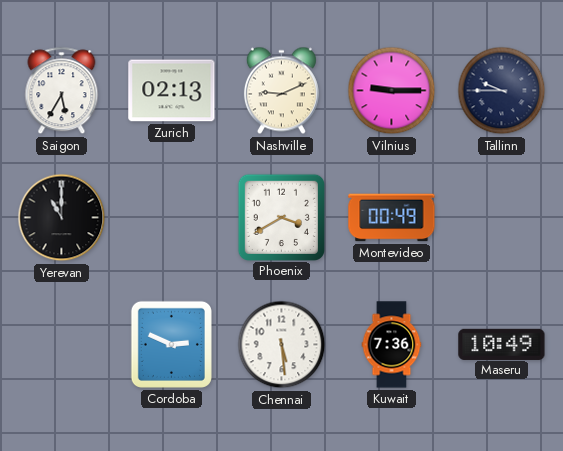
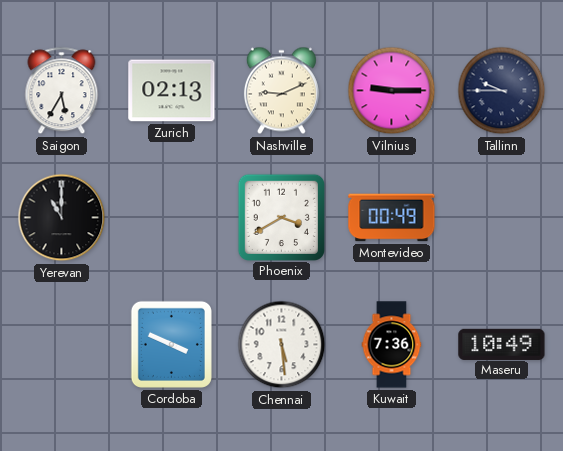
Cordoba: 2:49 -> 3:49 (171, 344)
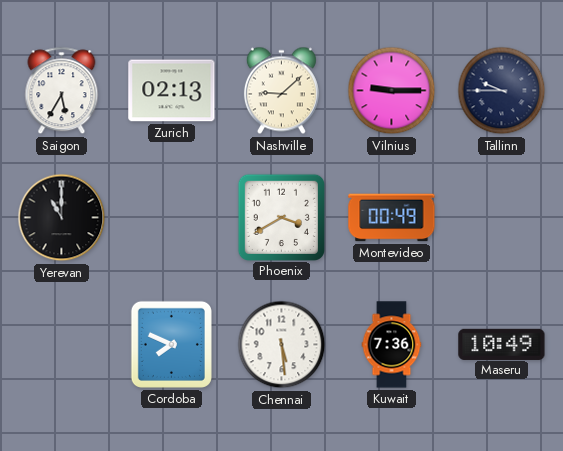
Nashville: 9:11 -> 9:08 (281, 91)
Cordoba: 3:49 -> 7:49 (171, 344)
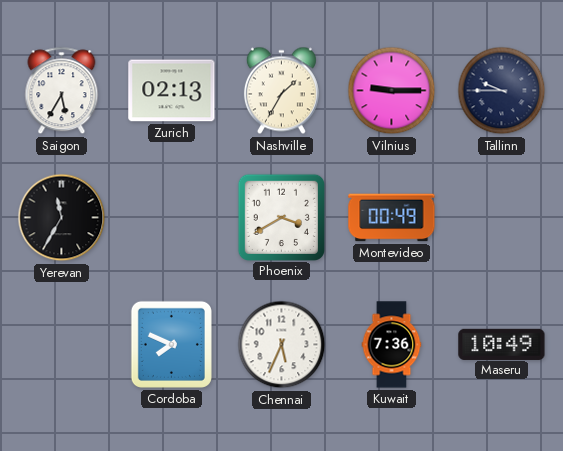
Nashville: 9:08 -> 1:35 (281, 91)
Yerevan: 11:00 -> 11:35 (62, 218)
Chennai: 5:29 -> 5:34 (282, 345)
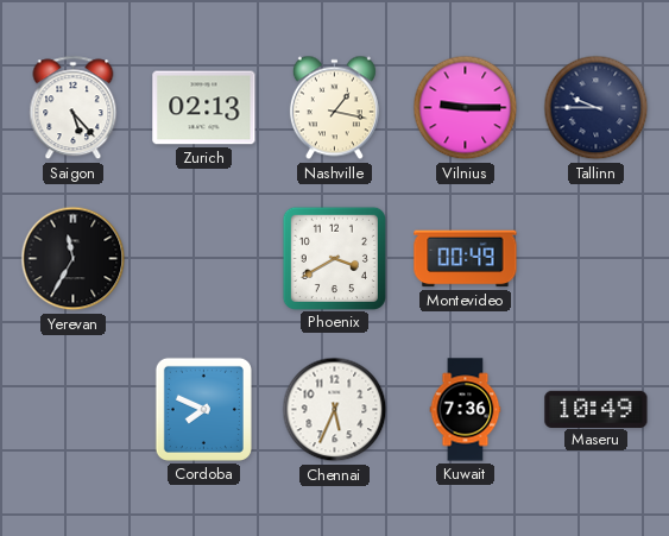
Saigon: 5:35 -> 5:23 (74, 108)
Nashville: 1:35 -> 1:17 (334, 108)
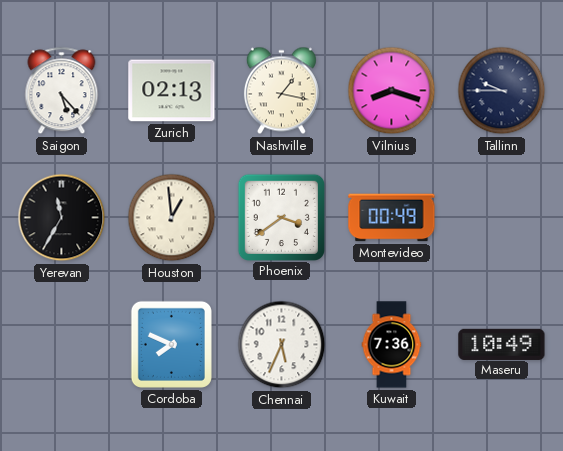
Vilnius: 9:15 -> 8:18 (392, 91)
Houston: none -> 12:59 (172, 218)
Phoenix: 3:40 -> 3:39 (281, 217)
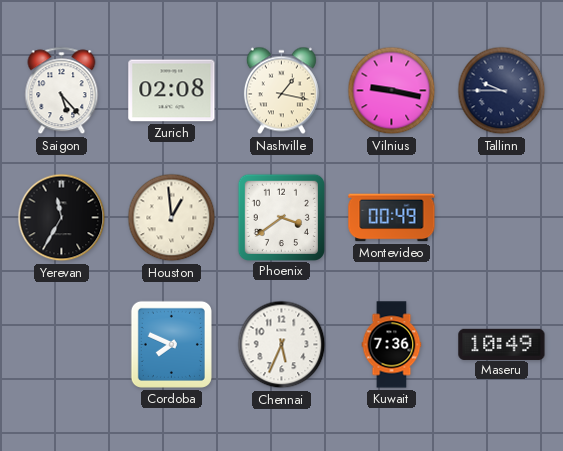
Zurich: 02:13 -> 02:08 (172, 91)
Vilnius: 8:18 -> 9:17 (392, 91)
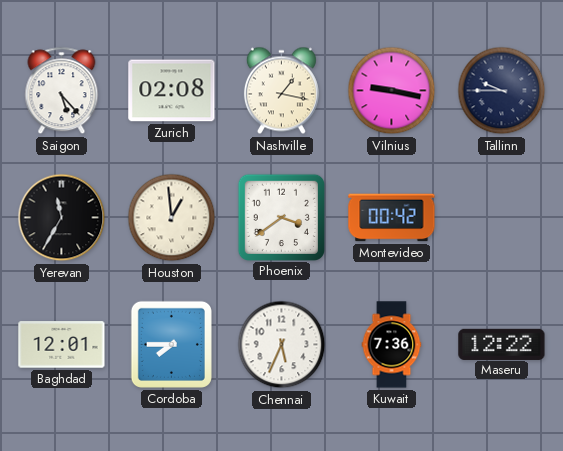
Montevideo: 00:49 -> 00:42 (392, 218)
Baghdad: none -> 12:01 (62, 345)
Cordoba: 7:49 -> 7:45 (171, 344)
Maseru: 10:49 -> 12:22 (502, 344)
